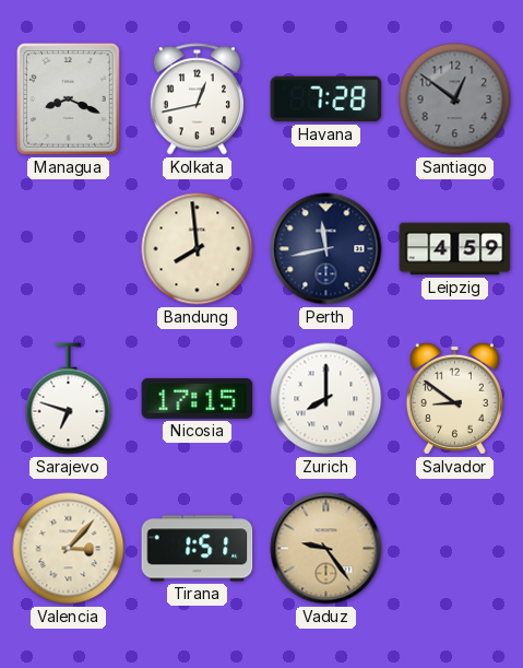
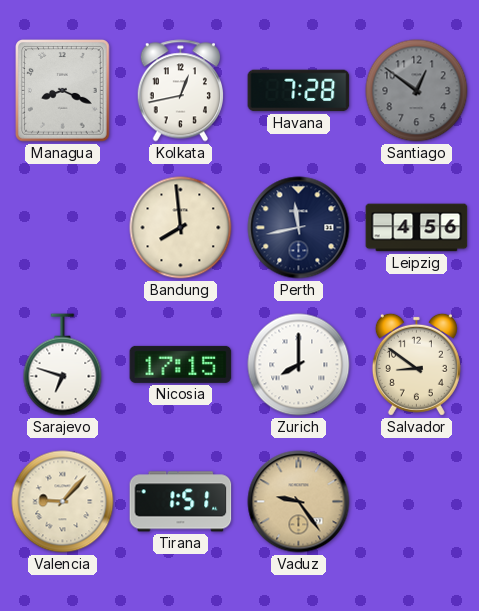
Leipzig: 4:59 -> 4:56 (417, 228)
Valencia: 3:07 -> 9:07 (63, 502)
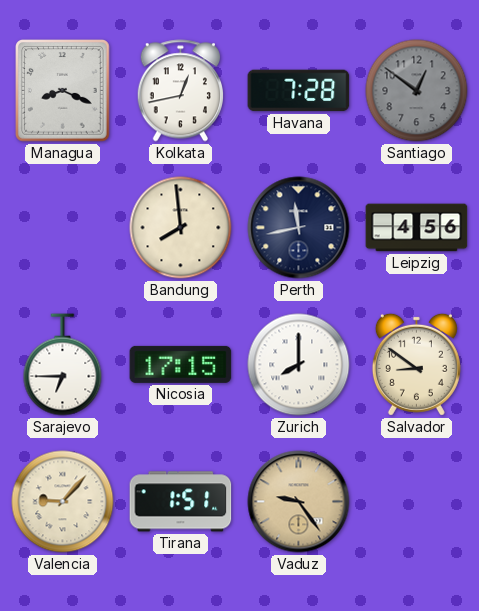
Sarajevo: 6:48 -> 6:45 (63, 365)
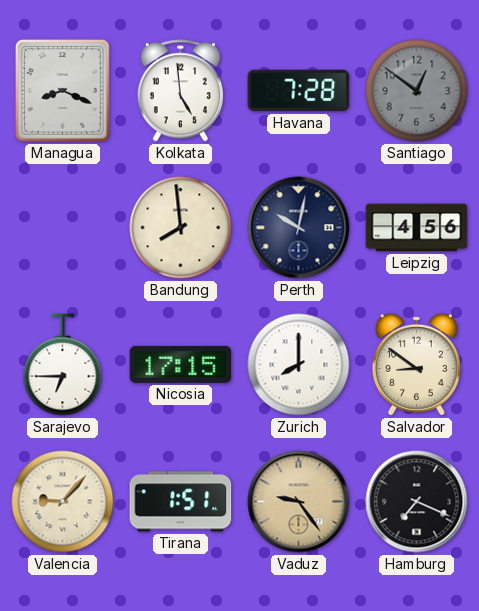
Kolkata: 12:43 -> 4:59 (180, 91)
Perth: 11:43 -> 10:02 (299, 228)
Hamburg: none -> 7:19 (417, 502)
